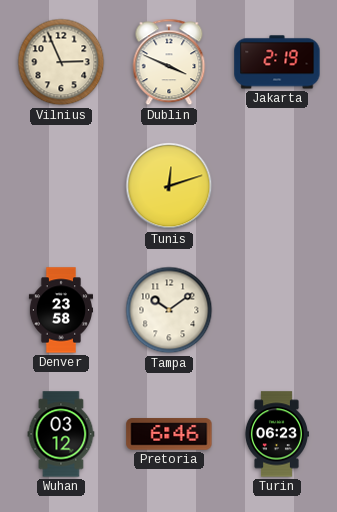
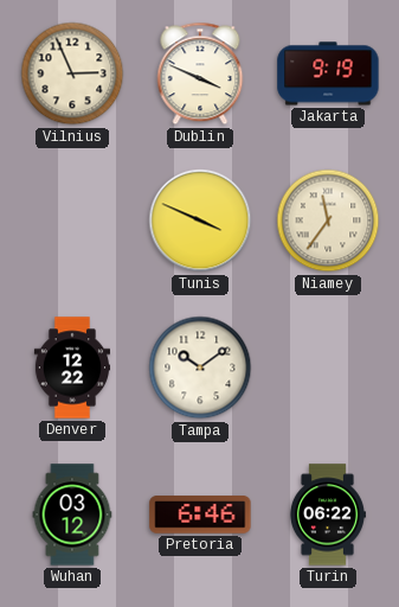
Jakarta: 2:19 -> 9:19 (328, 74)
Tunis: 12:12 -> 3:49 (200, 221)
Niamey: none -> 11:36 (328, 221)
Denver: 23:58 -> 12:22 (71, 368)
Turin: 06:23 -> 06:22 (327, 515)
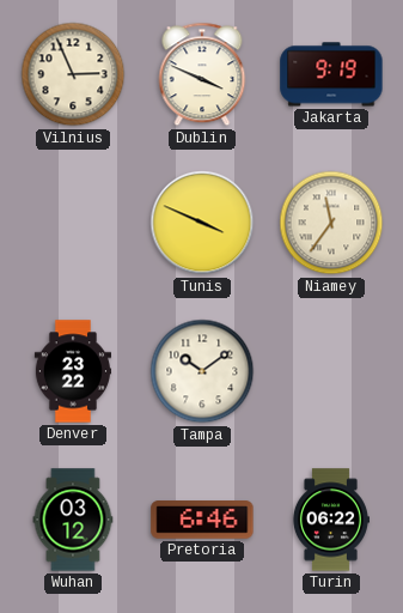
Denver: 12:22 -> 23:22 (72, 371)
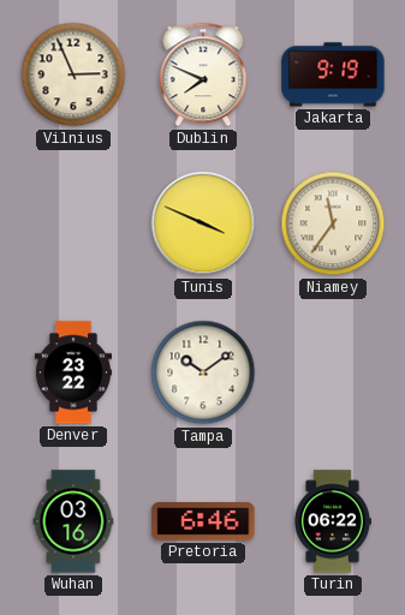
Dublin: 3:49 -> 7:49 (203, 74)
Wuhan: 03:12 -> 03:16 (73, 521)
